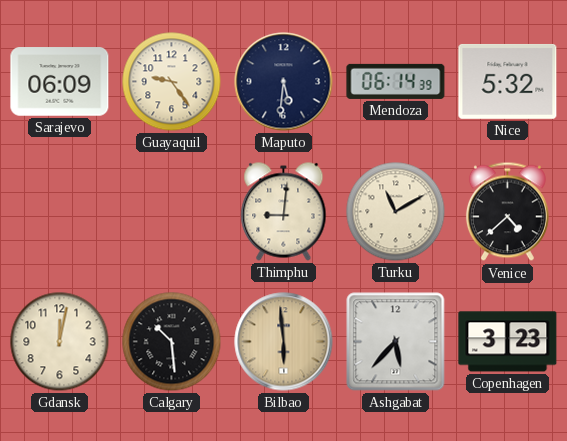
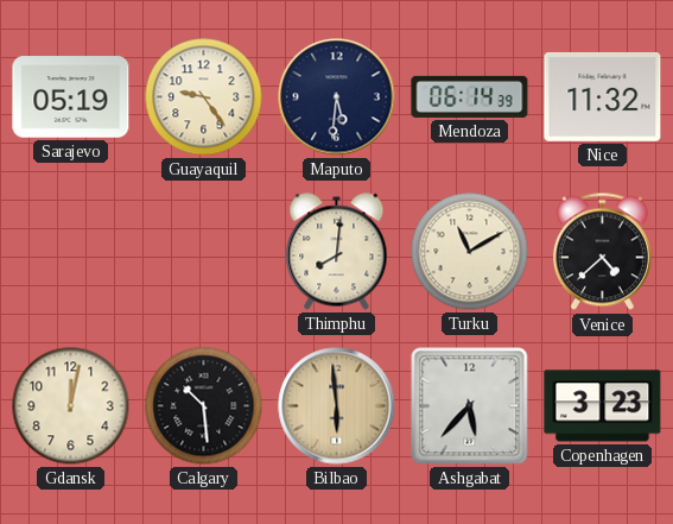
Sarajevo: 06:09 -> 05:19 (71, 97)
Nice: 5:32 -> 11:32 (603, 96)
Thimphu: 9:01 -> 8:01 (337, 252)
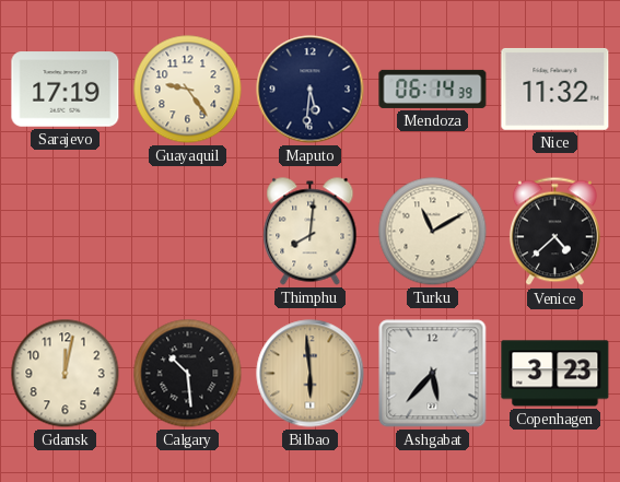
Sarajevo: 05:19 -> 17:19 (66, 90)
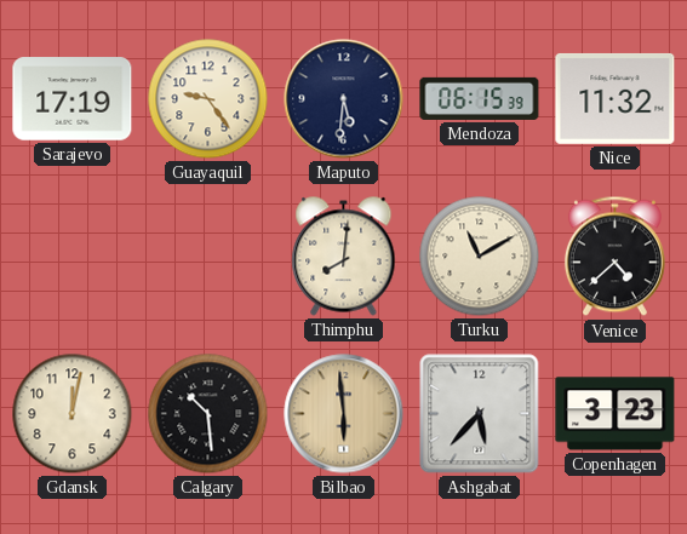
Mendoza: 06:14 -> 06:15 (480, 98)
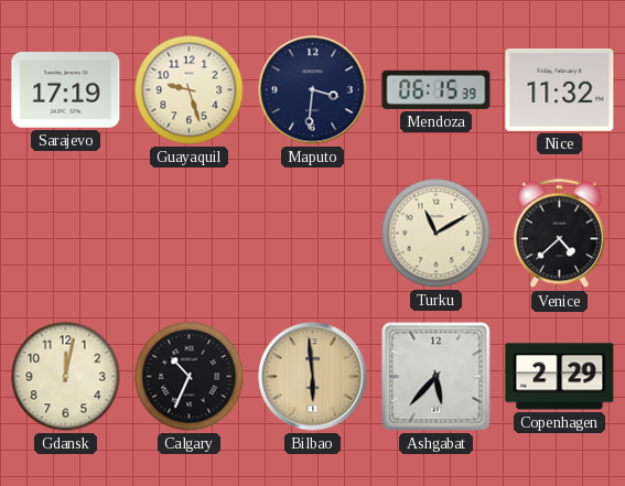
Guayaquil: 9:24 -> 9:27 (190, 90)
Maputo: 5:31 -> 3:31 (313, 90)
Thimphu: 8:01 -> none (344, 257)
Calgary: 10:29 -> 10:34 (190, 377)
Copenhagen: 3:23 -> 2:29 (560, 377)
